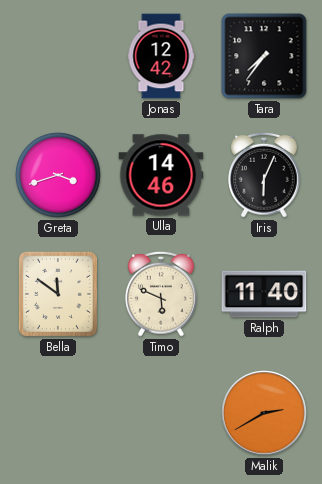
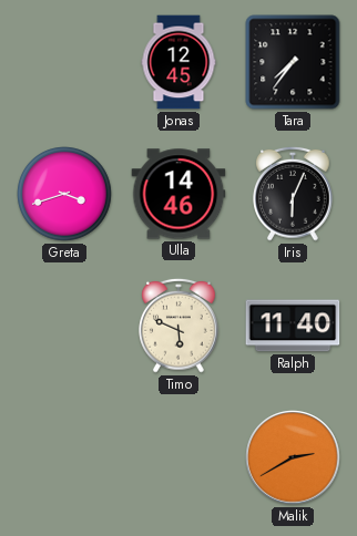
Jonas: 12:42 -> 12:45 (178, 62)
Bella: 11:51 -> none (58, 294)
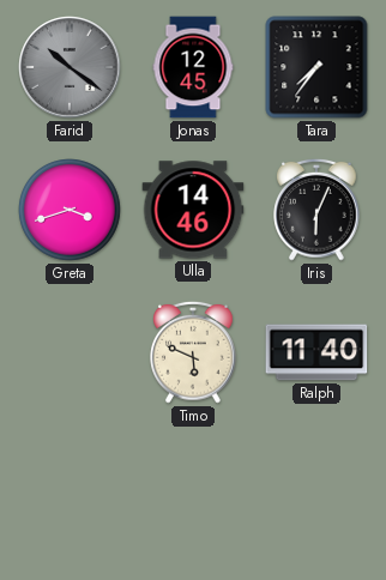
Farid: none -> 10:21 (70, 67)
Malik: 2:40 -> none (293, 457)
